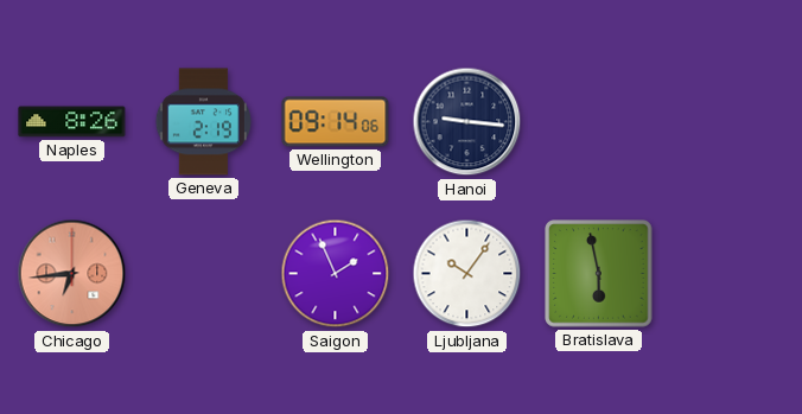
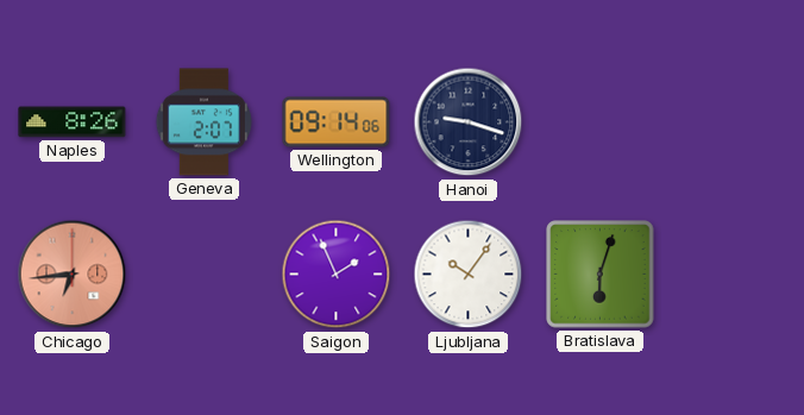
Geneva: 2:19 -> 2:07 (203, 122)
Hanoi: 9:16 -> 9:18 (469, 122)
Bratislava: 5:58 -> 6:03 (601, 275)
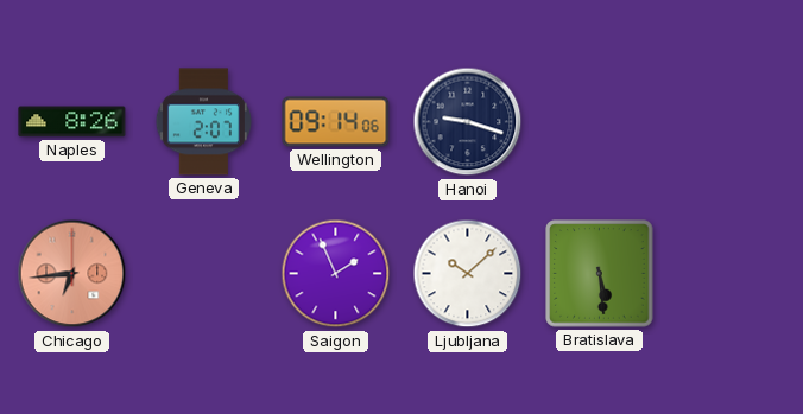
Ljubljana: 10:06 -> 10:08 (468, 274)
Bratislava: 6:03 -> 5:29 (600, 274)
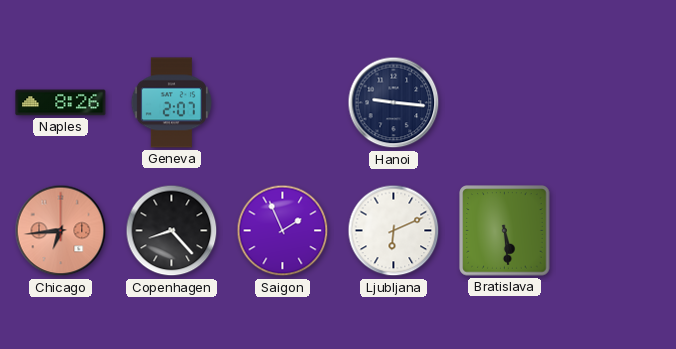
Wellington: 09:14 -> none (336, 122)
Hanoi: 9:18 -> 9:16 (394, 103)
Copenhagen: none -> 8:23 (172, 231)
Ljubljana: 10:08 -> 6:11 (394, 231)
